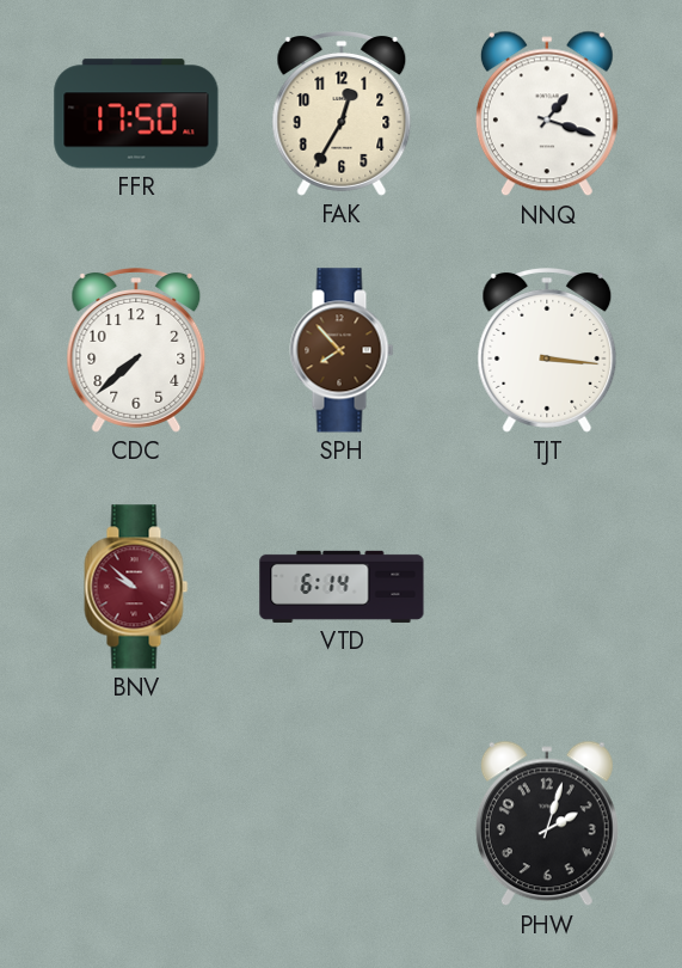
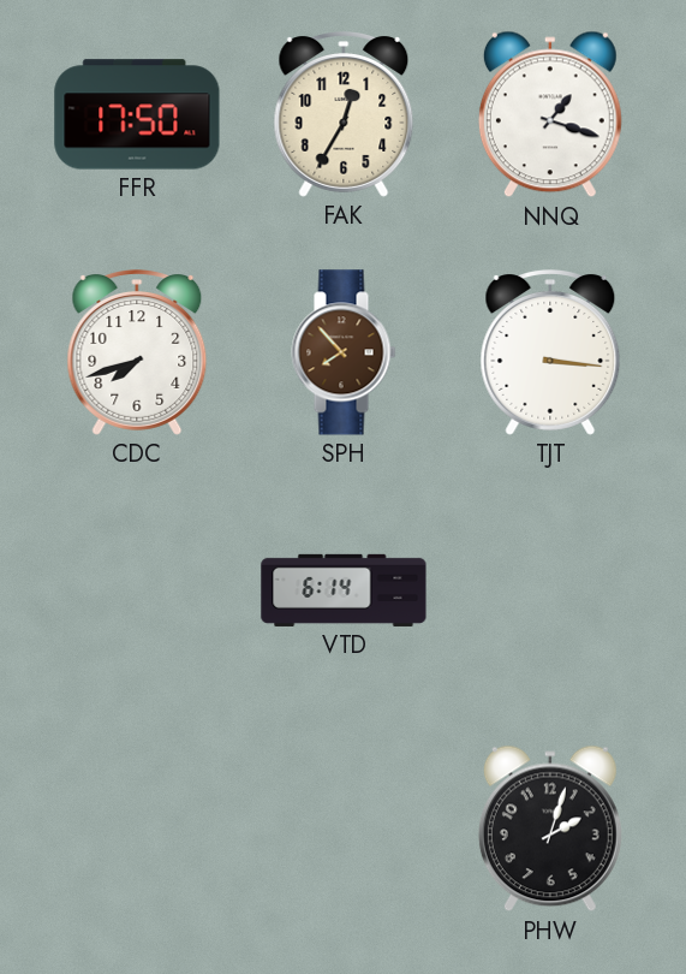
CDC: 7:38 -> 7:42 (137, 354)
BNV: 9:52 -> none (136, 587)
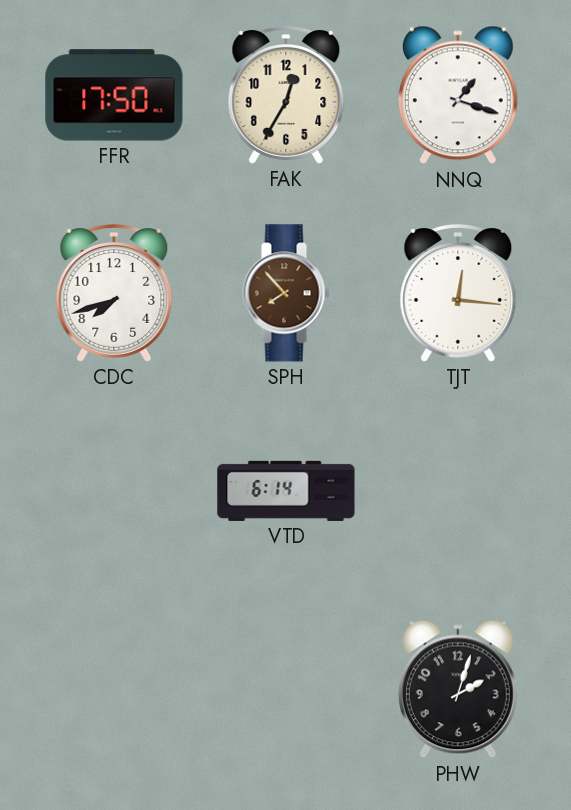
TJT: 3:16 -> 12:16 (458, 294)
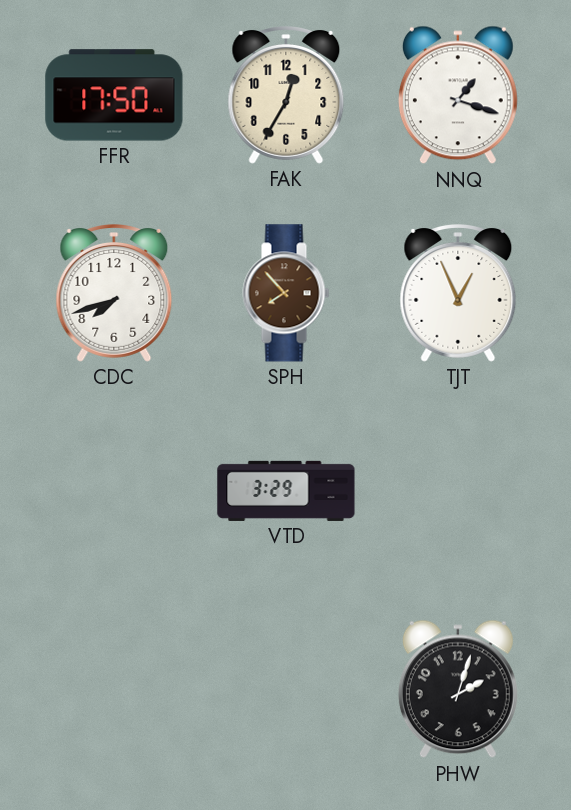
TJT: 12:16 -> 12:56 (458, 294)
VTD: 6:14 -> 3:29 (286, 491)
